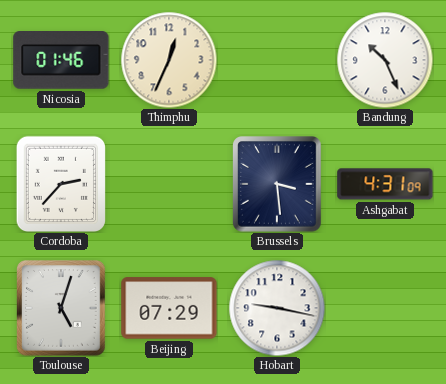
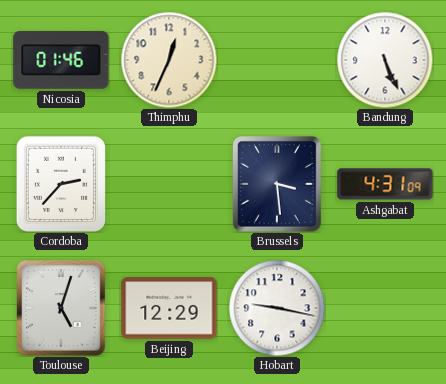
Bandung: 10:26 -> 5:26 (385, 60)
Beijing: 07:29 -> 12:29 (169, 308)
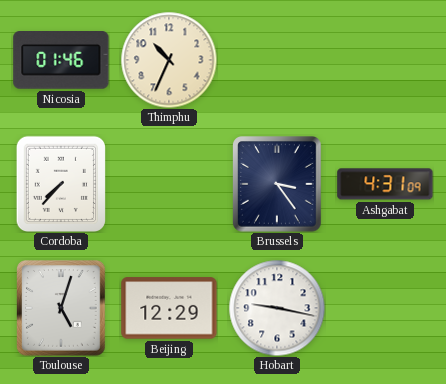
Thimphu: 12:34 -> 10:34 (169, 60)
Bandung: 5:26 -> none (385, 60)
Cordoba: 2:37 -> 7:37 (60, 183)
Brussels: 3:29 -> 3:24 (278, 185)
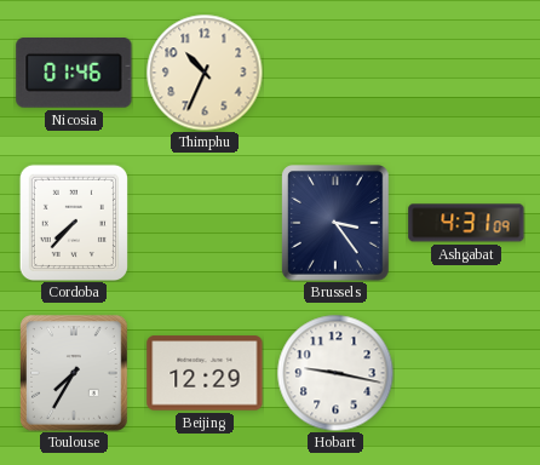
Toulouse: 5:03 -> 7:35 (75, 374)
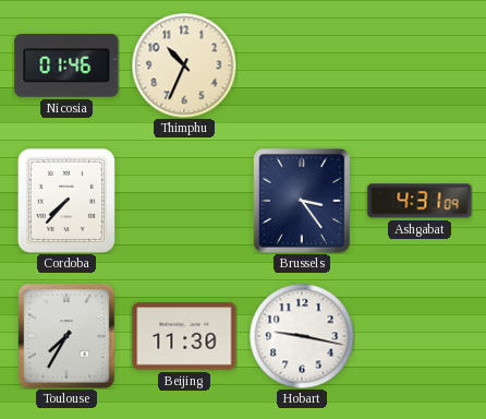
Beijing: 12:29 -> 11:30 (184, 336)
